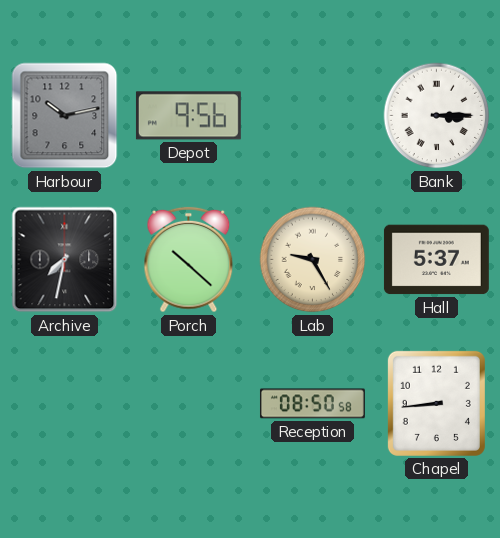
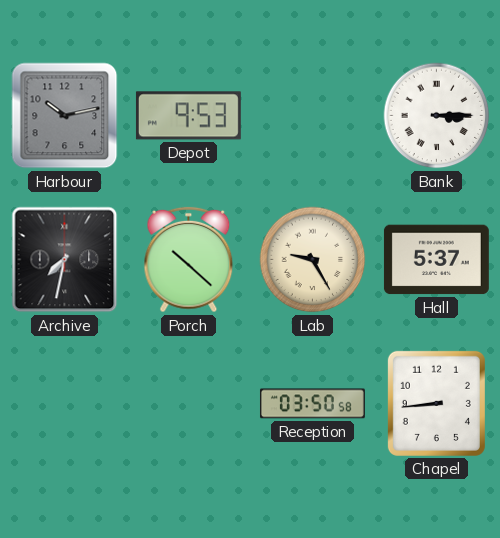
Depot: 9:56 -> 9:53 (188, 116)
Reception: 08:50 -> 03:50 (312, 404)
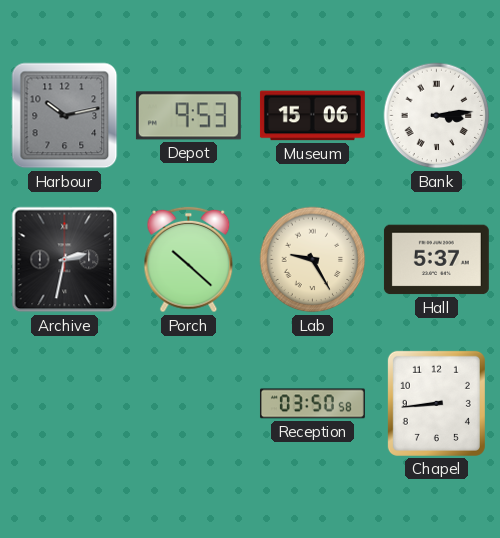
Museum: none -> 15:06 (312, 116)
Bank: 3:15 -> 3:14 (437, 116)
Archive: 7:32 -> 2:32 (65, 260)
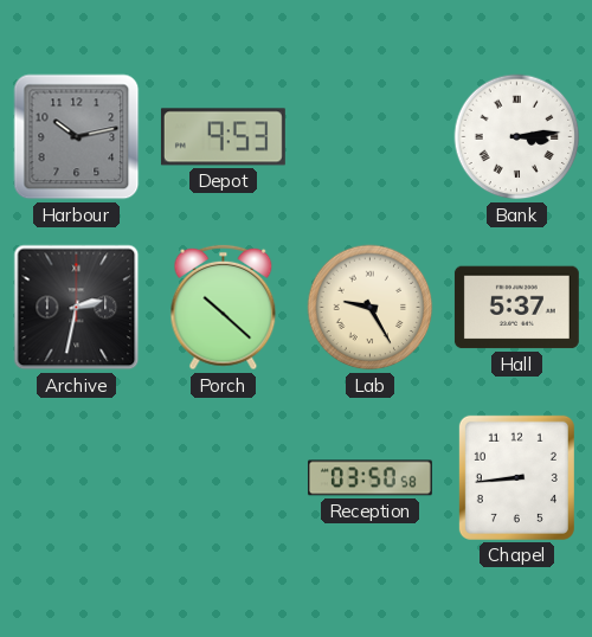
Museum: 15:06 -> none (312, 116)
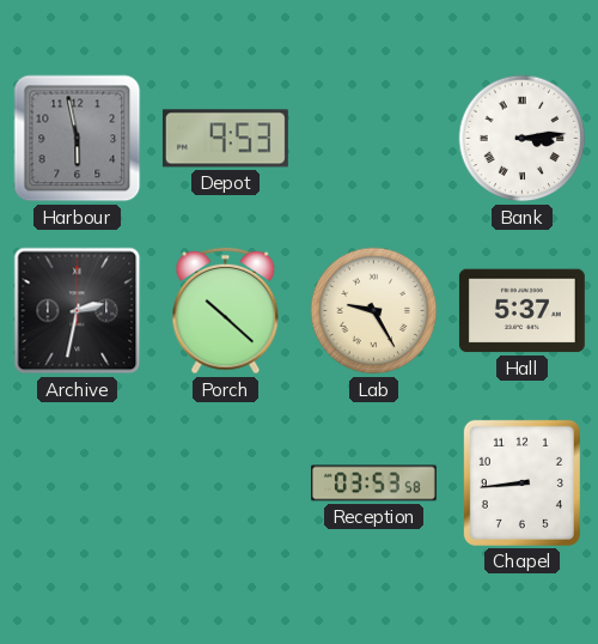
Harbour: 10:13 -> 5:58 (78, 139)
Reception: 03:50 -> 03:53 (373, 484)
